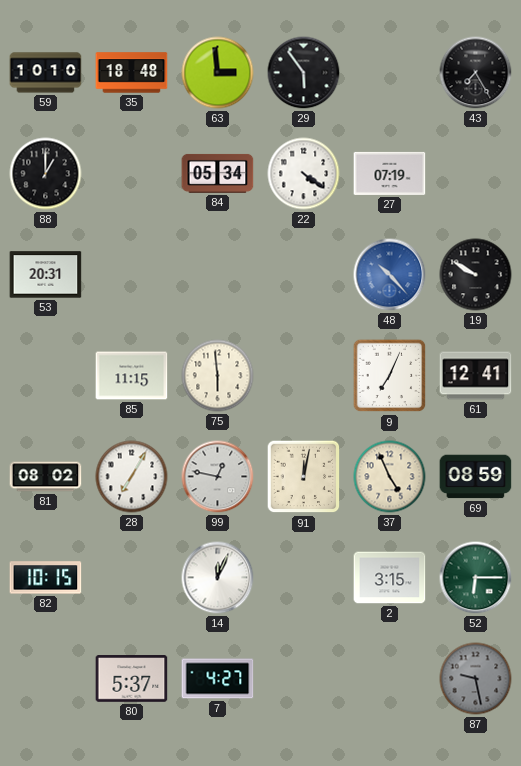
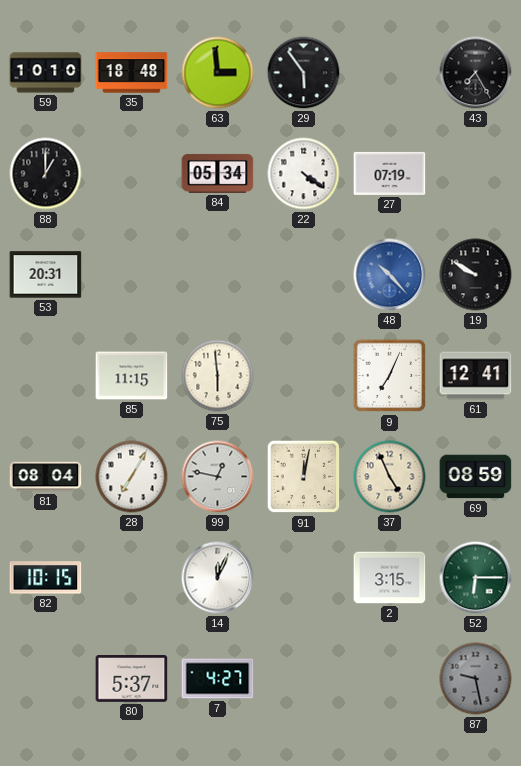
81: 08:02 -> 08:04 (46, 477)
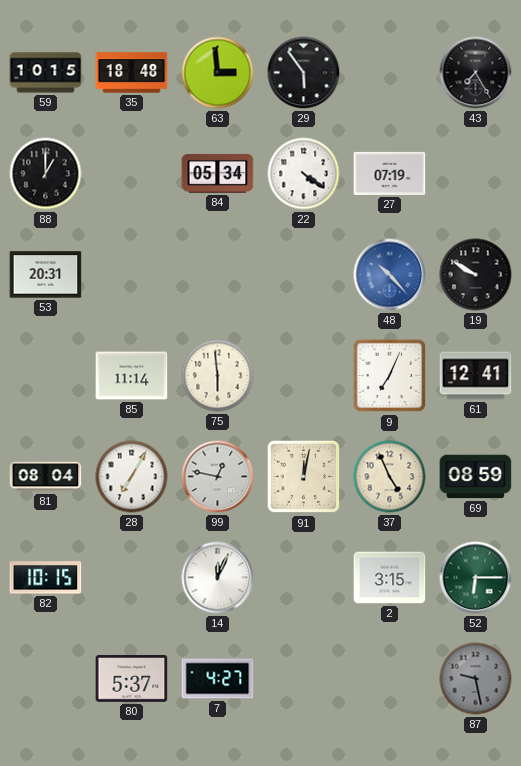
59: 10:10 -> 10:15 (46, 73)
85: 11:15 -> 11:14 (132, 376)
